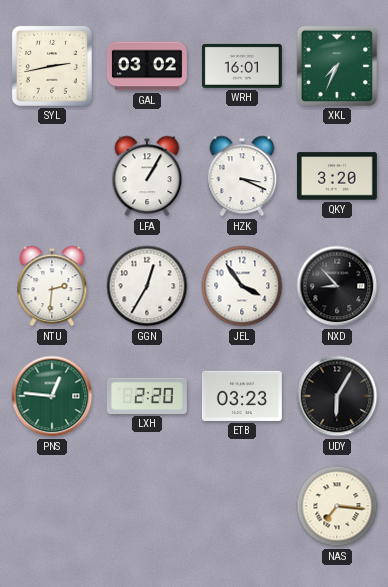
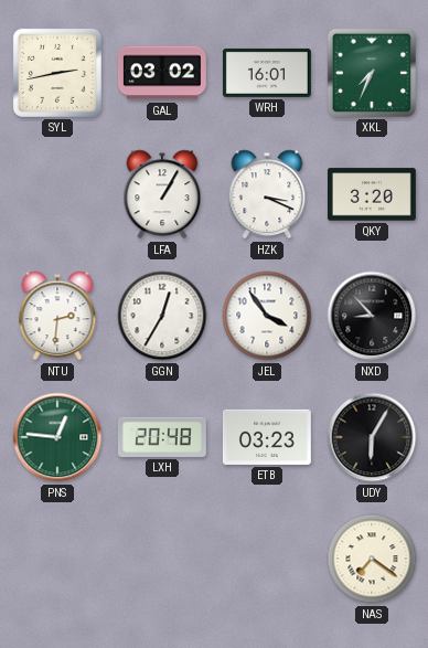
LXH: 2:20 -> 20:48 (162, 437)
NAS: 7:16 -> 7:21 (372, 559)
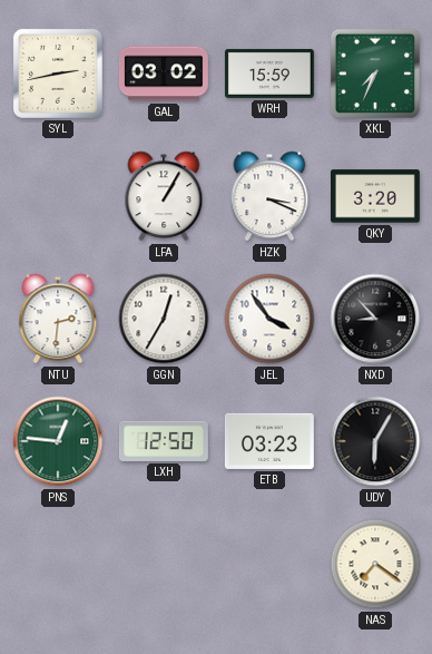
WRH: 16:01 -> 15:59 (269, 74)
LXH: 20:48 -> 12:50 (164, 441)
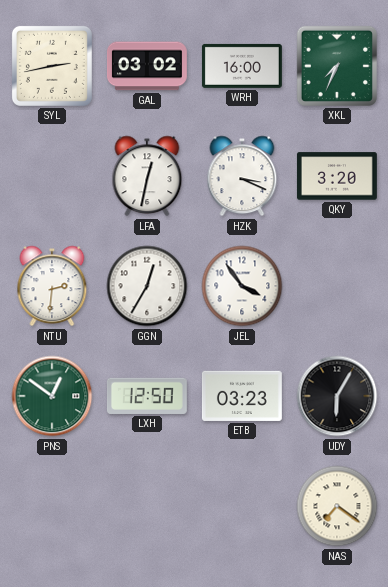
WRH: 15:59 -> 16:00 (242, 66)
LFA: 1:05 -> 12:32 (147, 176)
NXD: 8:53 -> none (375, 319)
PNS: 12:46 -> 12:51 (52, 396)
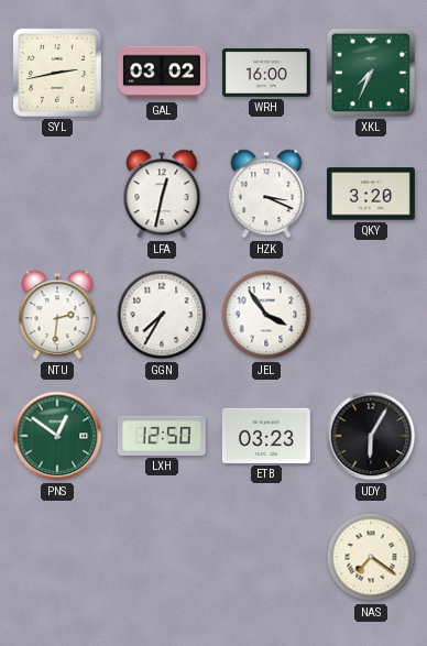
GGN: 12:35 -> 7:35 (162, 315)
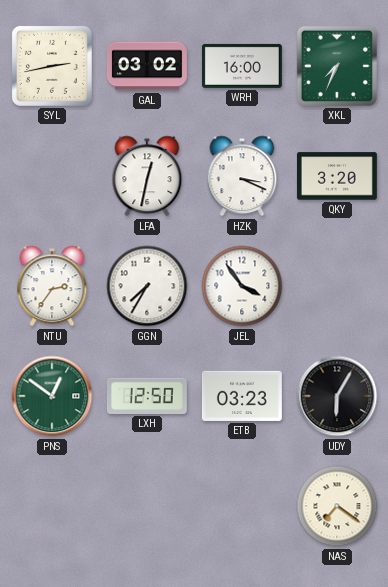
NTU: 2:31 -> 2:36 (52, 286)
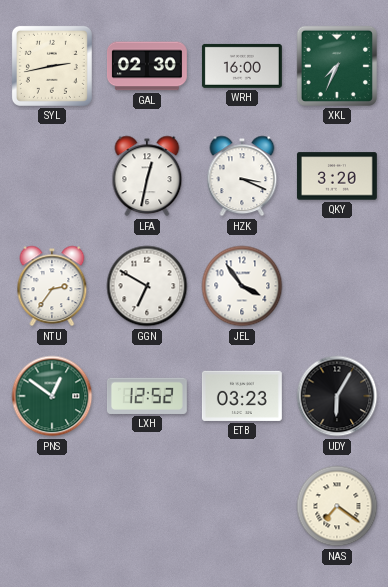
GAL: 03:02 -> 02:30 (147, 66)
GGN: 7:35 -> 6:50 (147, 286)
LXH: 12:50 -> 12:52 (147, 396)
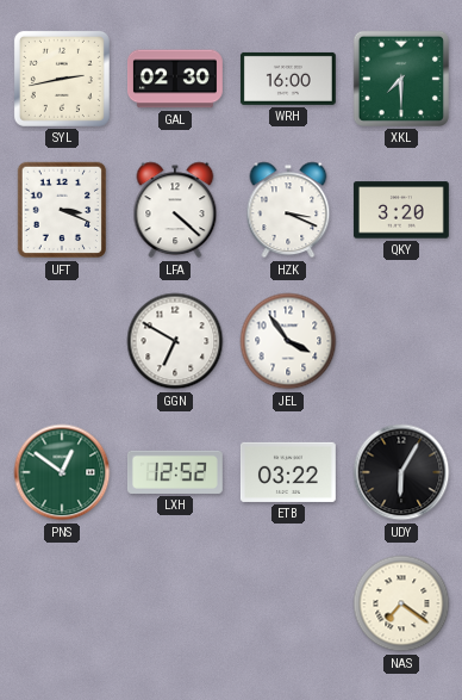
XKL: 7:34 -> 7:30 (401, 79)
UFT: none -> 3:19 (62, 210)
LFA: 12:32 -> 4:22 (175, 210)
NTU: 2:36 -> none (52, 286)
ETB: 03:23 -> 03:22 (288, 472)
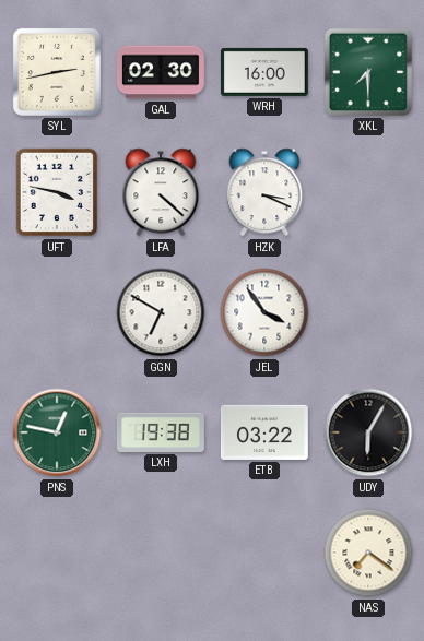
UFT: 3:19 -> 3:47 (57, 192)
QKY: 3:20 -> none (401, 210)
PNS: 12:51 -> 12:47 (57, 432)
LXH: 12:52 -> 19:38 (161, 432)
